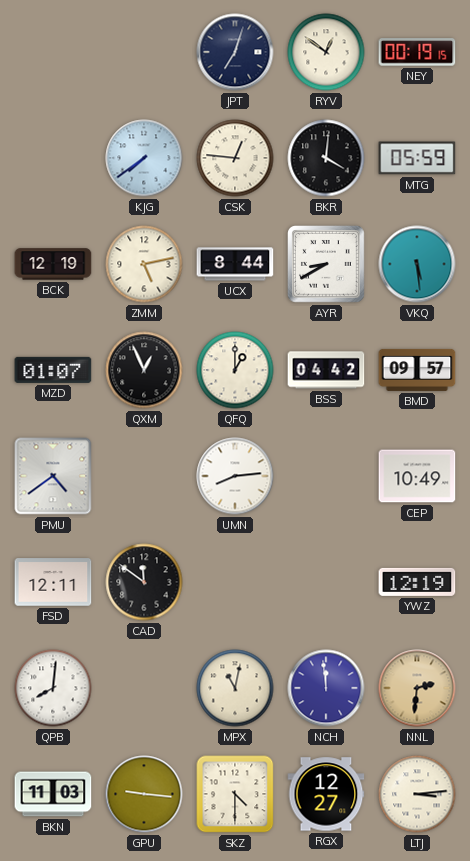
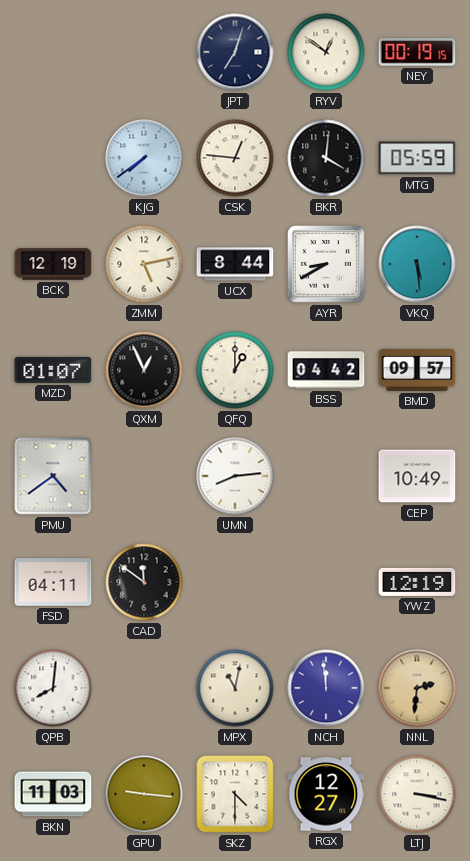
FSD: 12:11 -> 04:11 (53, 582)
LTJ: 3:14 -> 3:17 (417, 794)
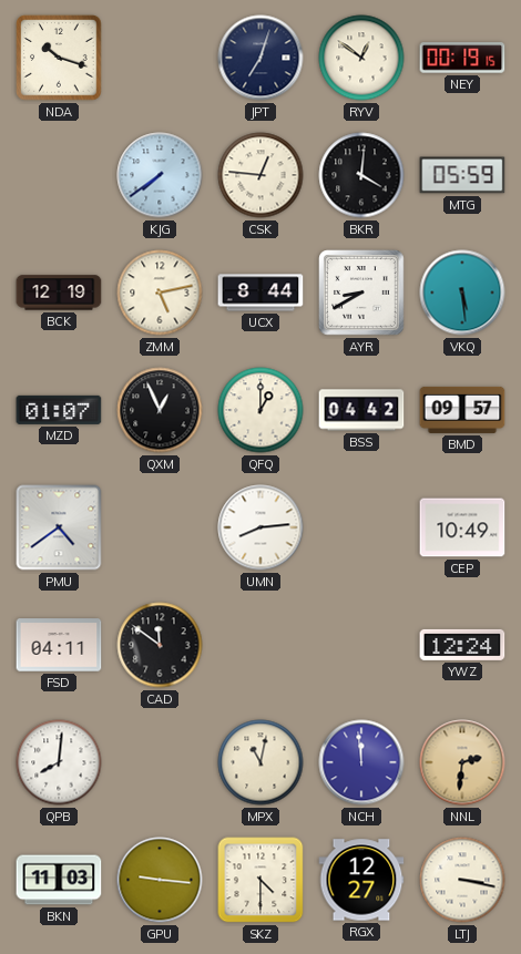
NDA: none -> 10:18 (59, 58)
YWZ: 12:19 -> 12:24 (462, 645)
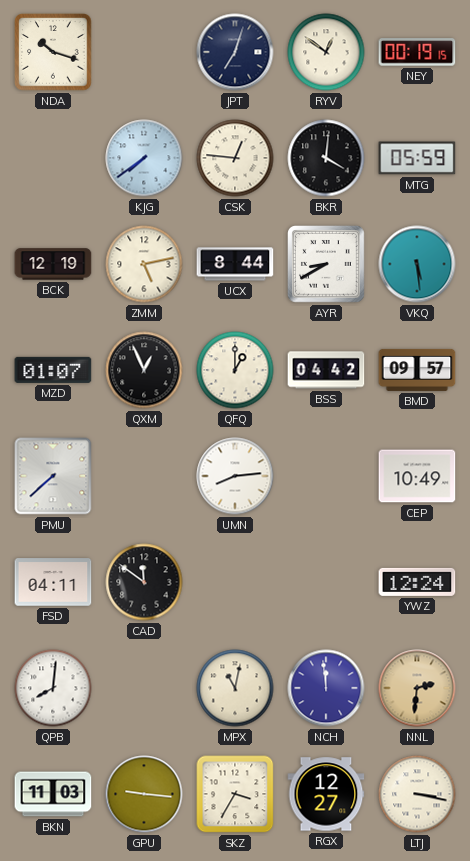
PMU: 4:39 -> 7:38 (53, 476)
SKZ: 4:30 -> 3:35 (235, 794)
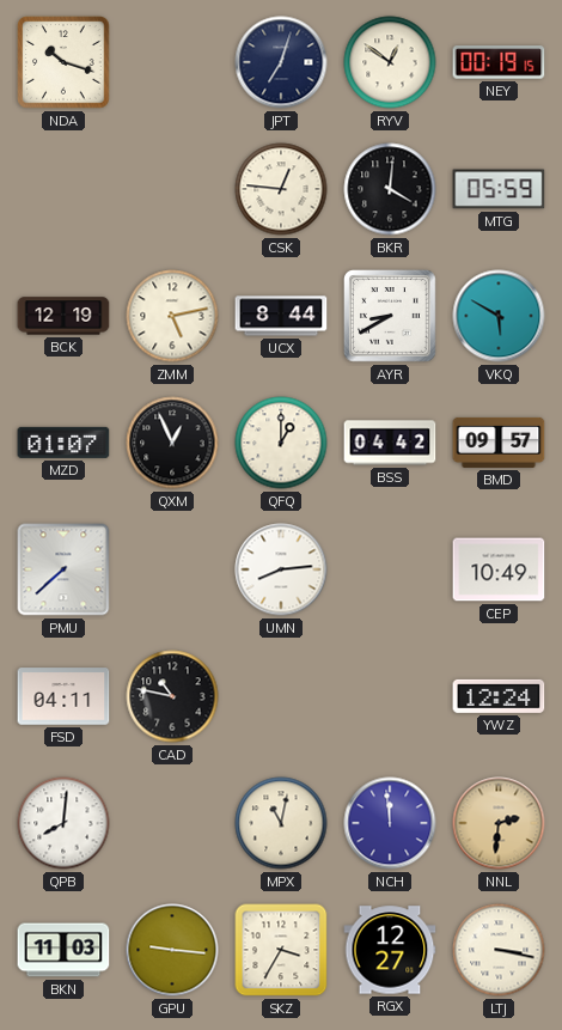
KJG: 7:39 -> none (144, 158)
VKQ: 5:29 -> 5:50 (499, 316)
CAD: 11:51 -> 10:47 (172, 696)
